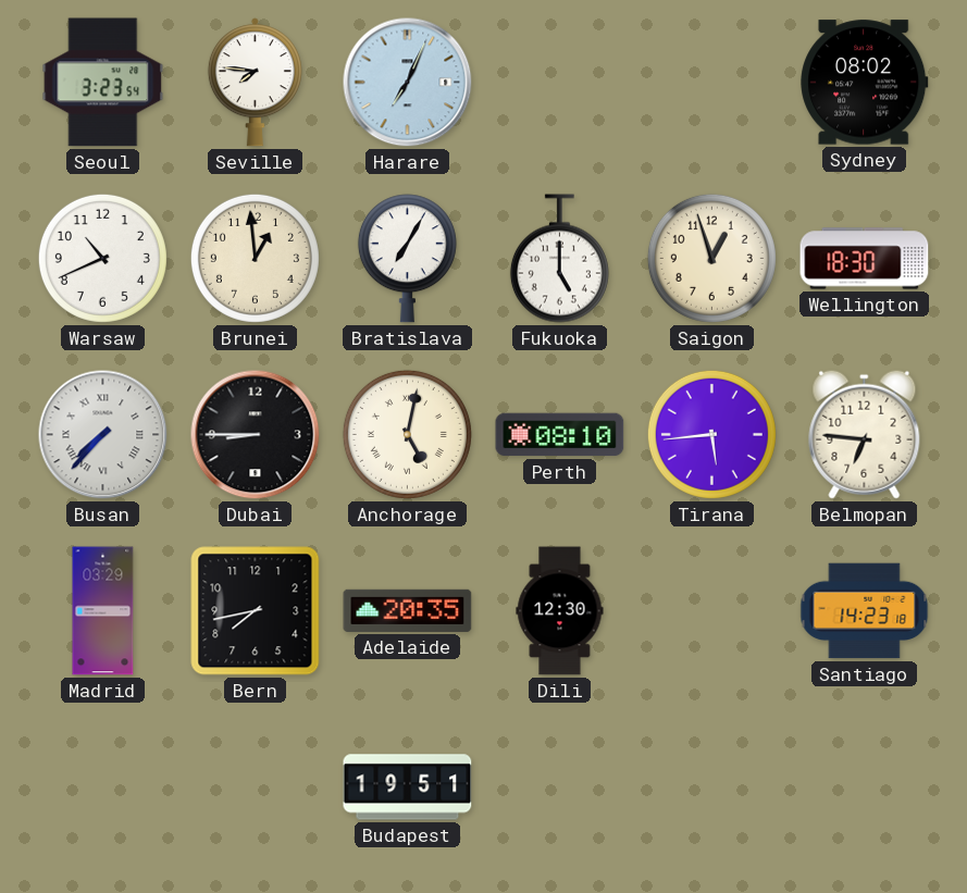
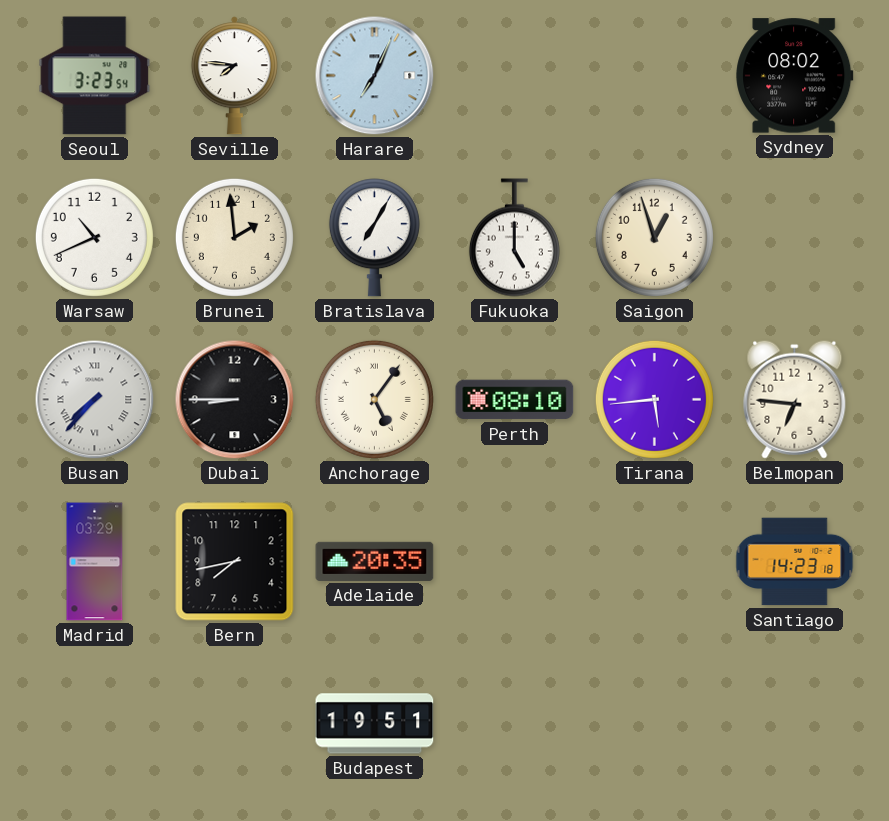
Brunei: 12:59 -> 1:59 (234, 237)
Wellington: 18:30 -> none (865, 259)
Anchorage: 5:02 -> 5:06 (374, 399)
Dili: 12:30 -> none (560, 611)
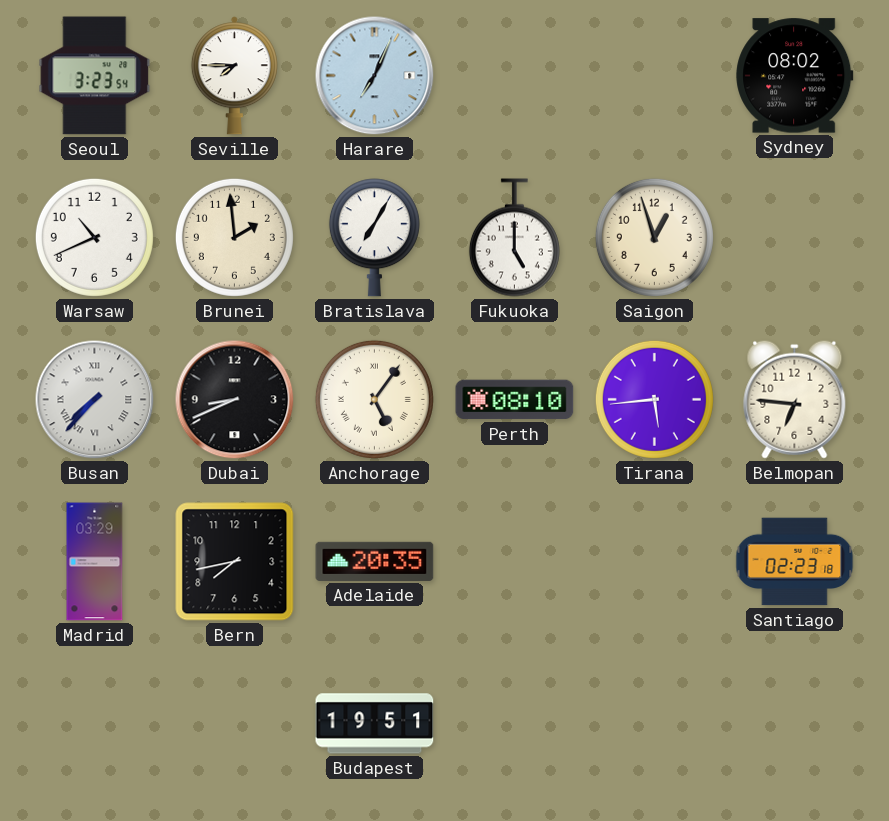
Seville: 7:46 -> 7:45 (234, 76)
Dubai: 8:45 -> 8:41 (235, 400)
Santiago: 14:23 -> 02:23 (795, 562)
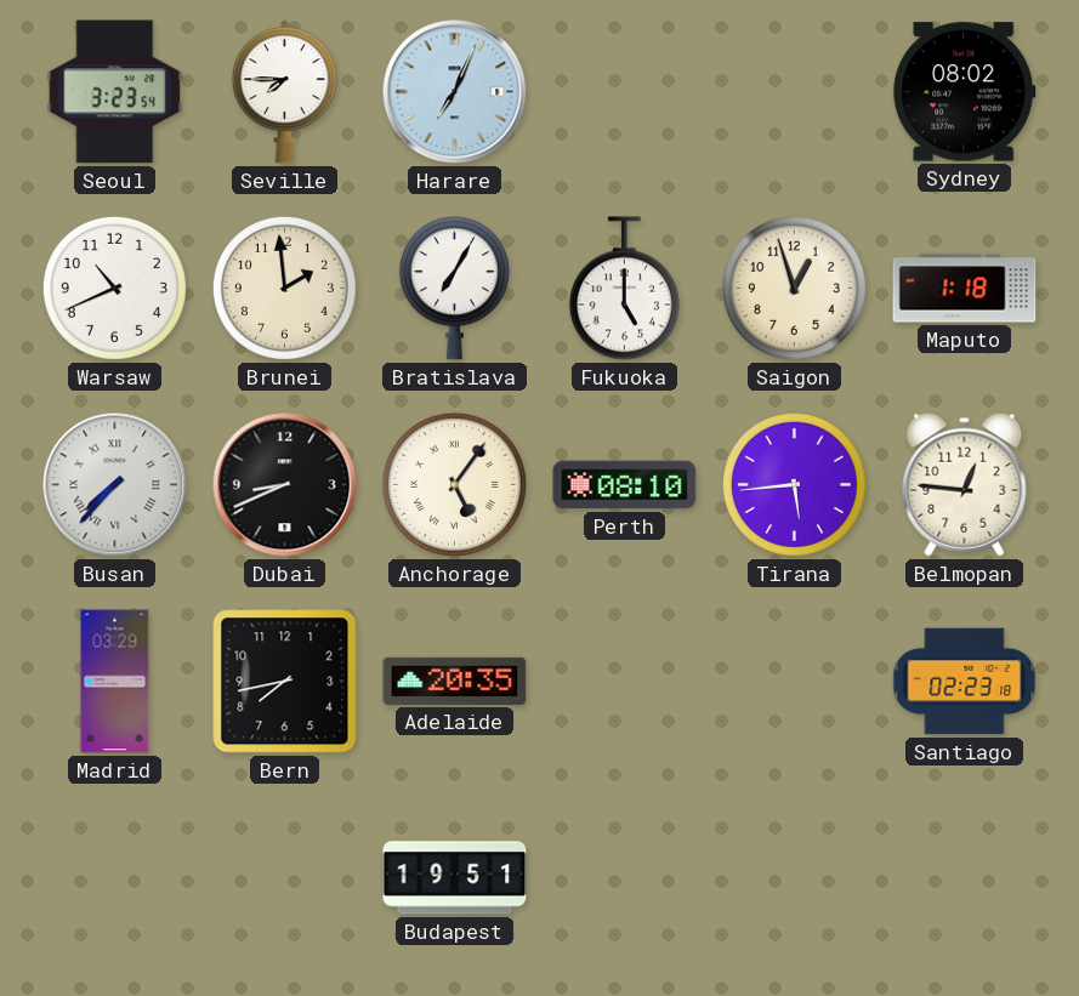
Maputo: none -> 1:18 (965, 289)
Belmopan: 6:46 -> 12:46 (965, 484)
